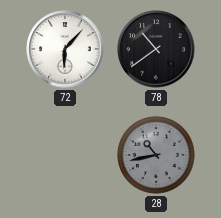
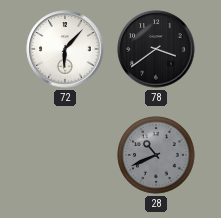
78: 10:39 -> 3:39 (156, 49)
28: 10:43 -> 10:41 (156, 155)
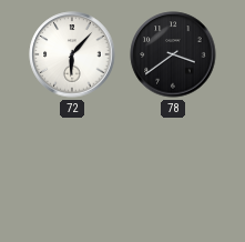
28: 10:41 -> none (156, 155)
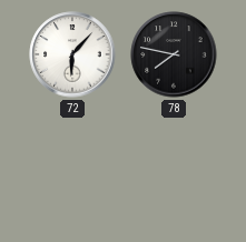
78: 3:39 -> 7:47 (174, 54)
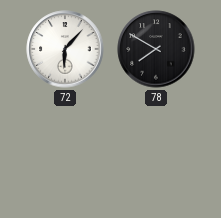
78: 7:47 -> 7:50 (156, 49)
